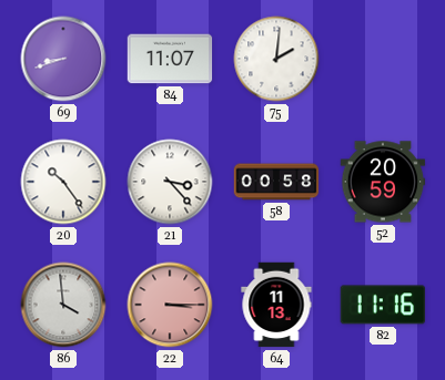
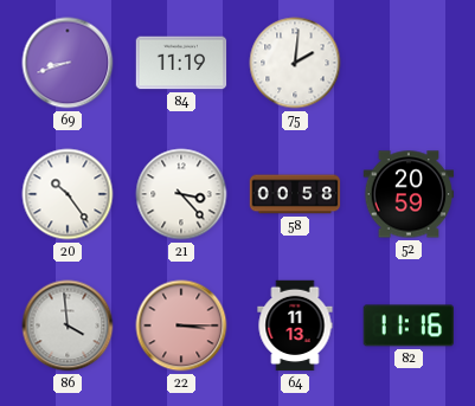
84: 11:07 -> 11:19 (181, 63)
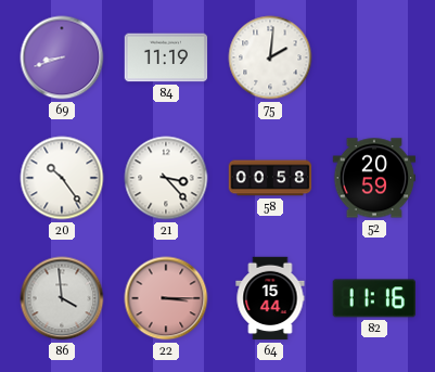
64: 11:13 -> 15:44 (270, 298)
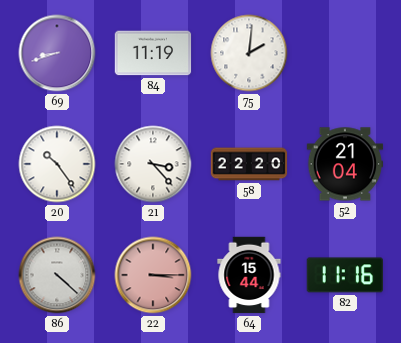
58: 00:58 -> 22:20 (249, 164)
52: 20:59 -> 21:04 (345, 164)
86: 3:59 -> 4:22 (57, 275)
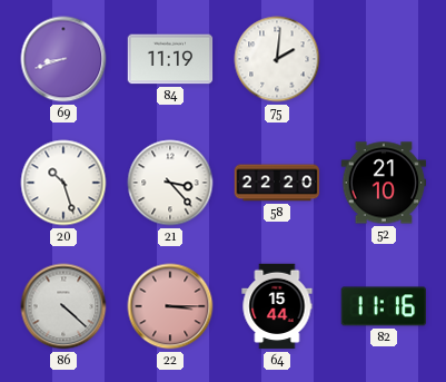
20: 10:24 -> 10:27 (63, 183)
52: 21:04 -> 21:10 (384, 183)
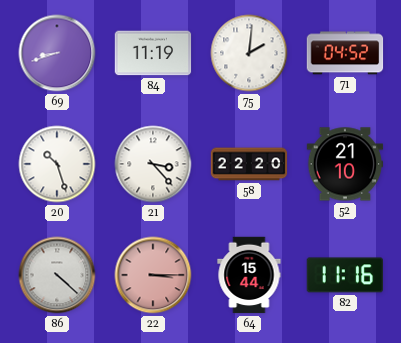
71: none -> 04:52 (345, 53)
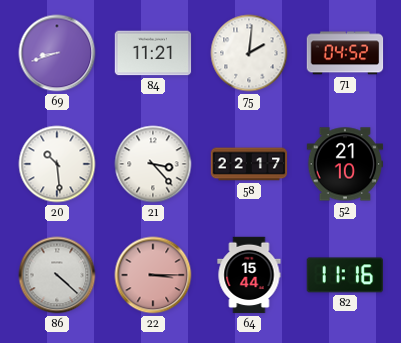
84: 11:19 -> 11:21 (153, 53)
20: 10:27 -> 10:29 (57, 164)
58: 22:20 -> 22:17 (249, 164)
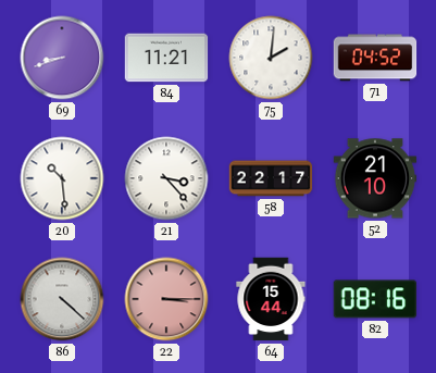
82: 11:16 -> 08:16 (374, 299)
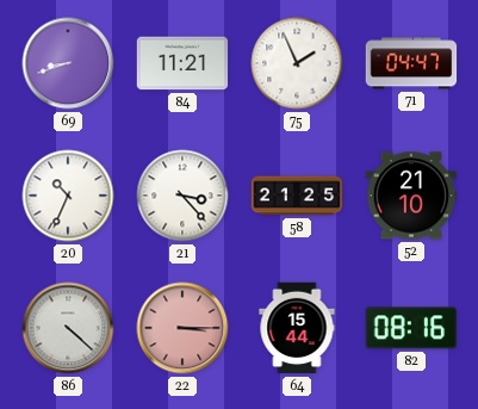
75: 2:01 -> 1:56 (297, 63)
71: 04:52 -> 04:47 (411, 63)
20: 10:29 -> 10:34 (68, 196)
58: 22:17 -> 21:25 (297, 196)
